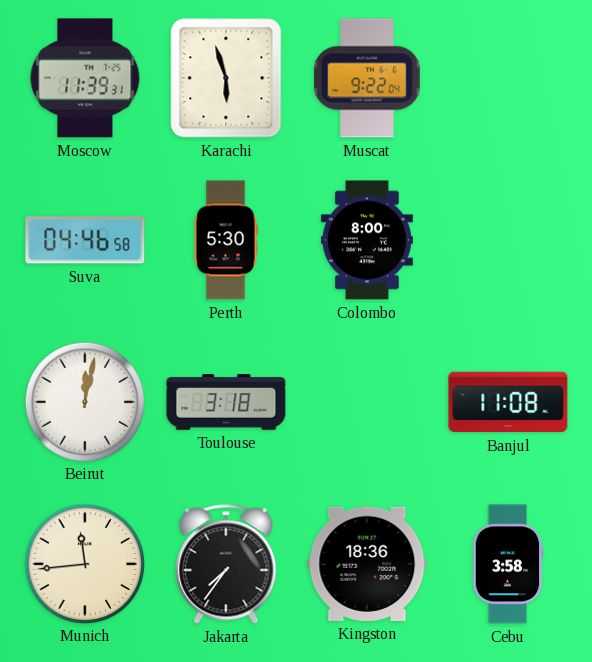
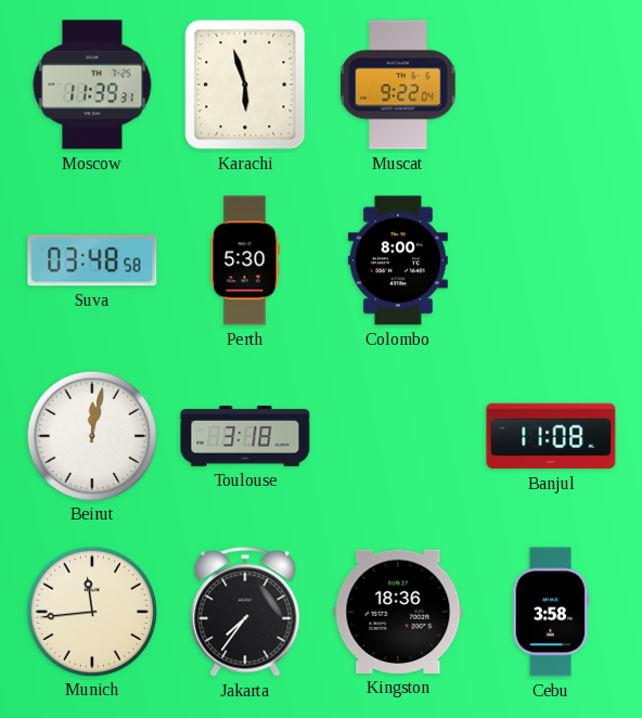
Suva: 04:46 -> 03:48 (92, 260)
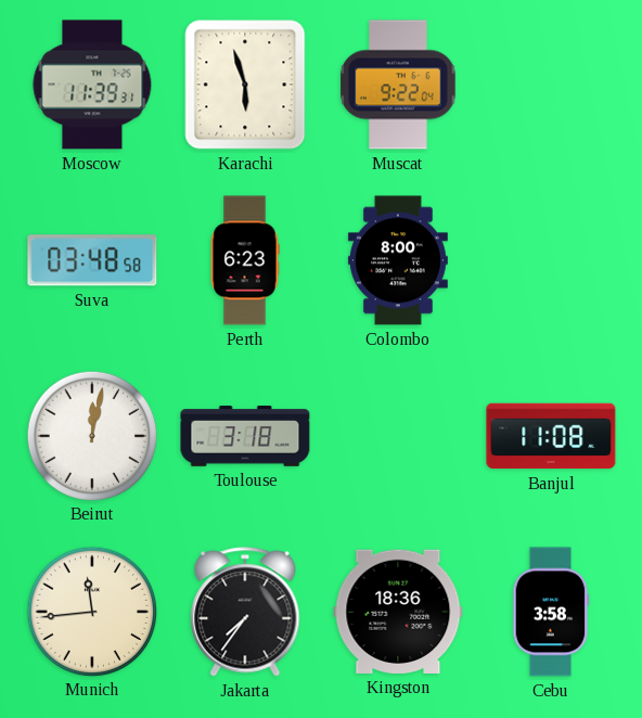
Perth: 5:30 -> 6:23 (245, 260)
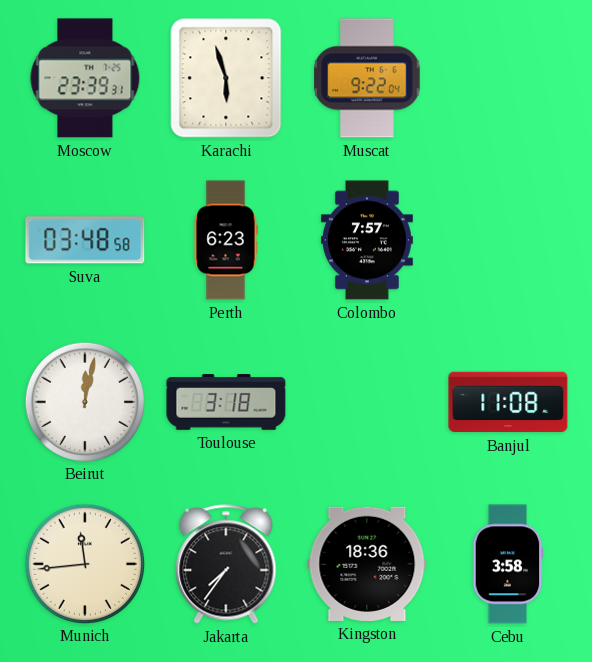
Moscow: 11:39 -> 23:39 (85, 78)
Colombo: 8:00 -> 7:57 (367, 240)
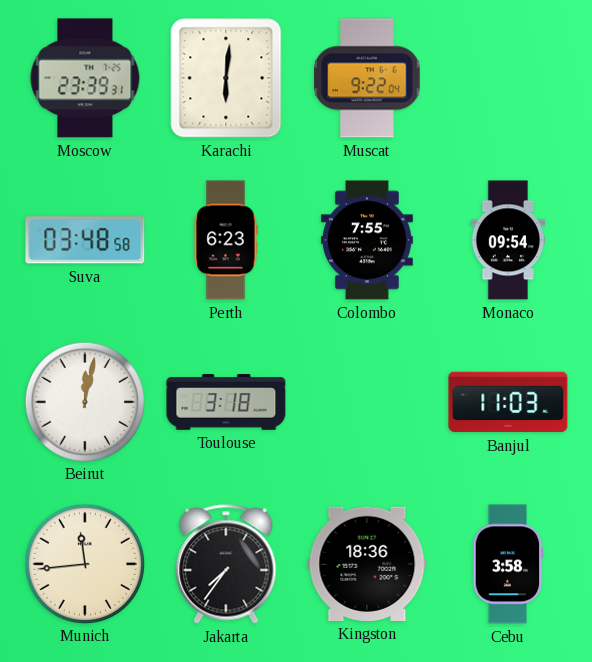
Karachi: 5:57 -> 6:01 (226, 78)
Colombo: 7:57 -> 7:55 (367, 240)
Monaco: none -> 09:54 (507, 240)
Banjul: 11:08 -> 11:03 (508, 402)
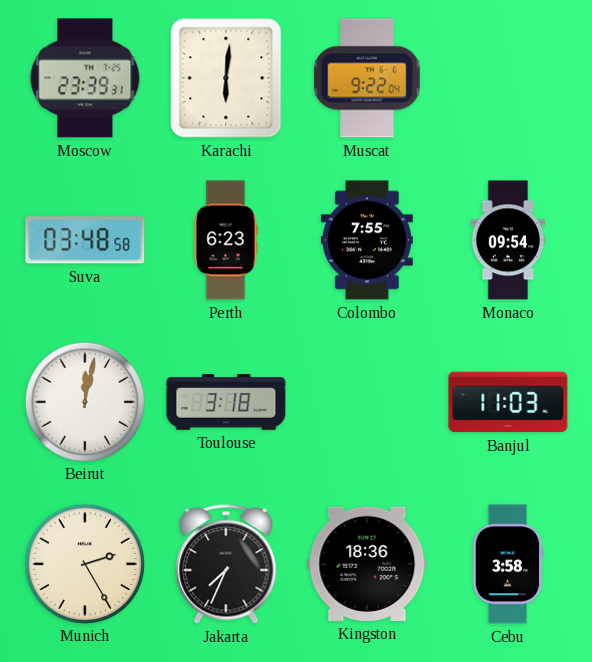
Munich: 11:44 -> 2:25 (84, 563)
Jakarta: 7:36 -> 7:34 (226, 564)
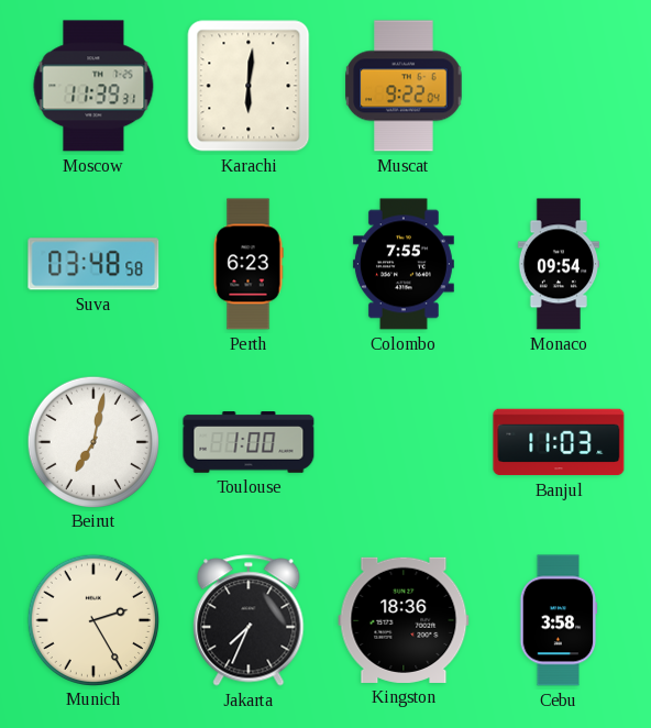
Moscow: 23:39 -> 11:39 (93, 86)
Beirut: 12:02 -> 7:02 (92, 441)
Toulouse: 3:18 -> 1:00 (249, 442)
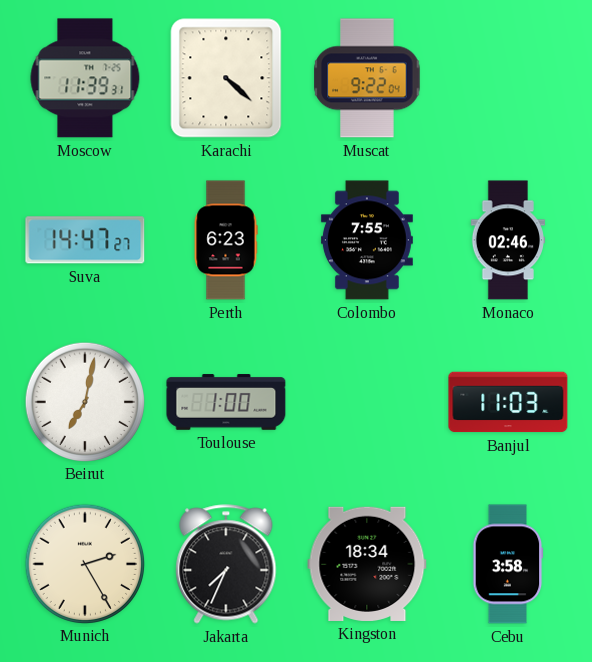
Karachi: 6:01 -> 4:22 (226, 78)
Suva: 03:48 -> 14:47 (85, 240)
Monaco: 09:54 -> 02:46 (507, 240)
Kingston: 18:36 -> 18:34 (367, 564)
